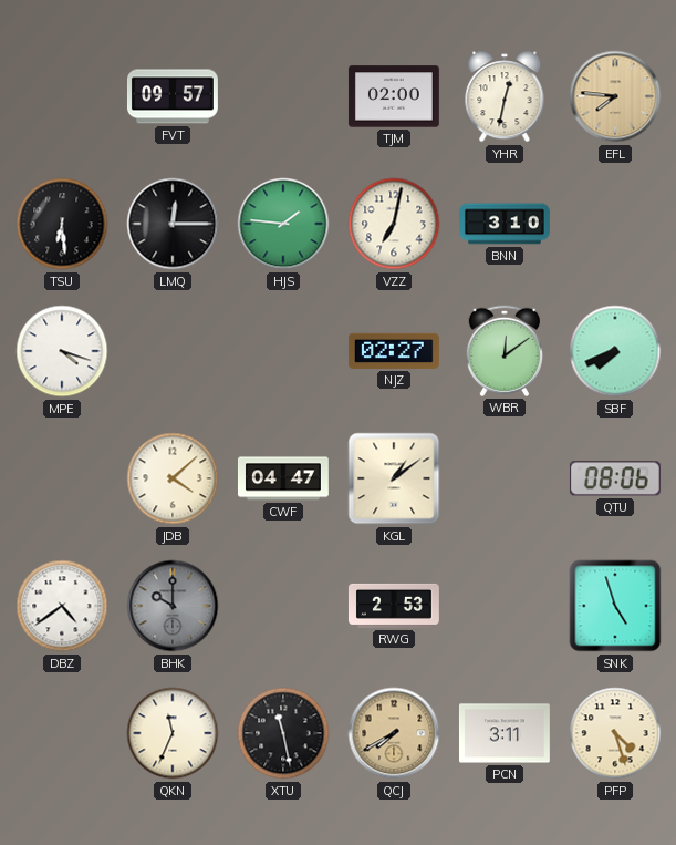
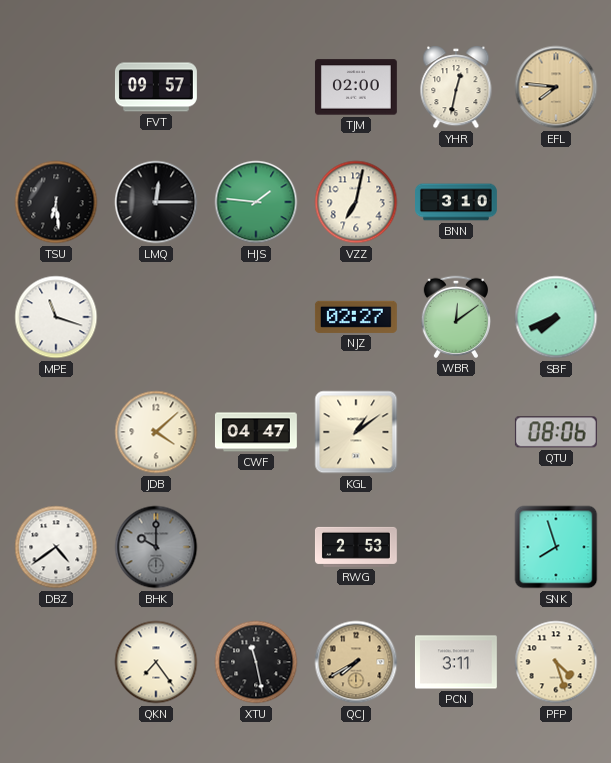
MPE: 4:18 -> 11:18 (56, 317)
SNK: 4:57 -> 7:57 (556, 547)
QKN: 11:34 -> 7:24 (156, 662)
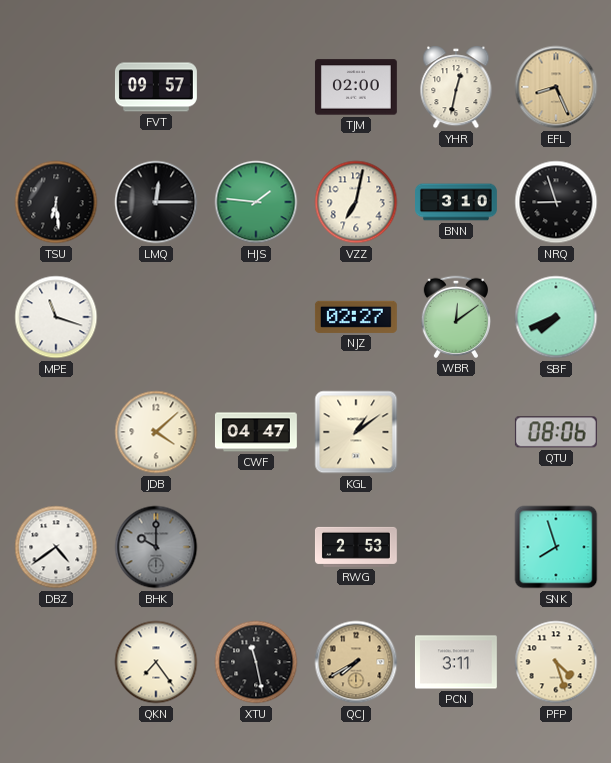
EFL: 7:46 -> 8:26 (556, 87)
NRQ: none -> 8:57 (556, 202)
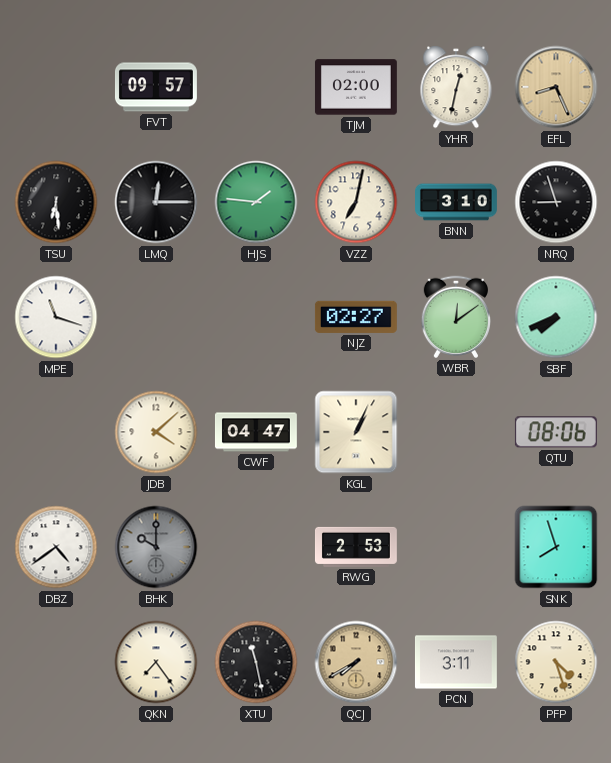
KGL: 1:09 -> 1:04 (356, 432)
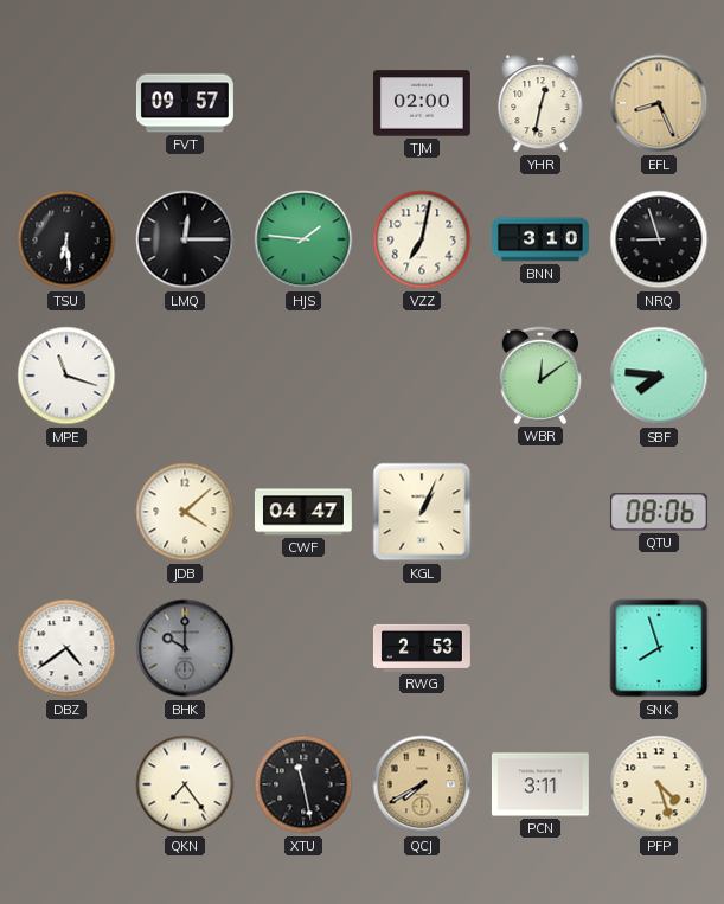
NJZ: 02:27 -> none (356, 317)
SBF: 7:41 -> 7:46 (659, 376)
